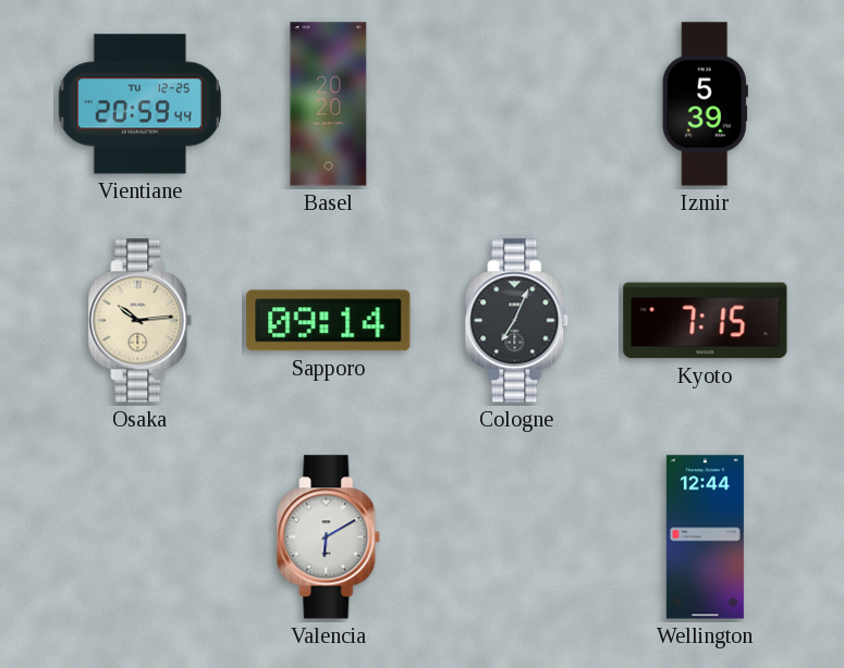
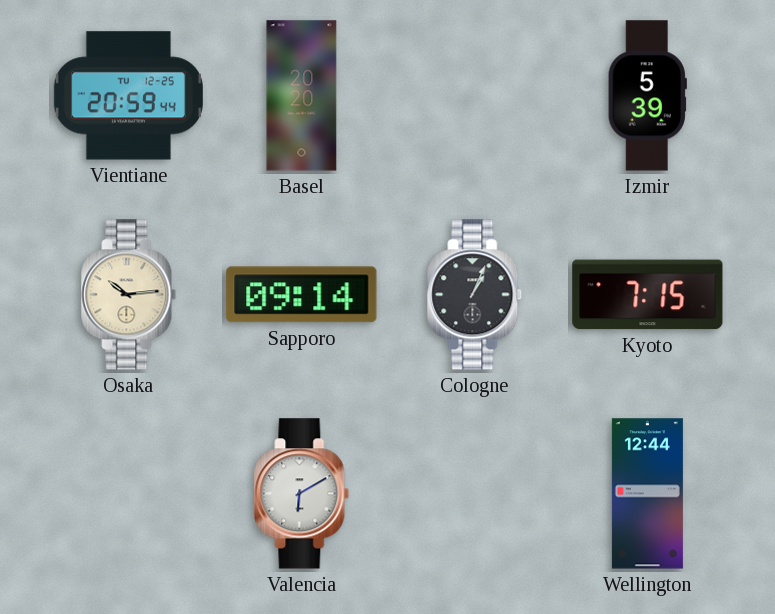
Cologne: 7:04 -> 1:04 (475, 295)
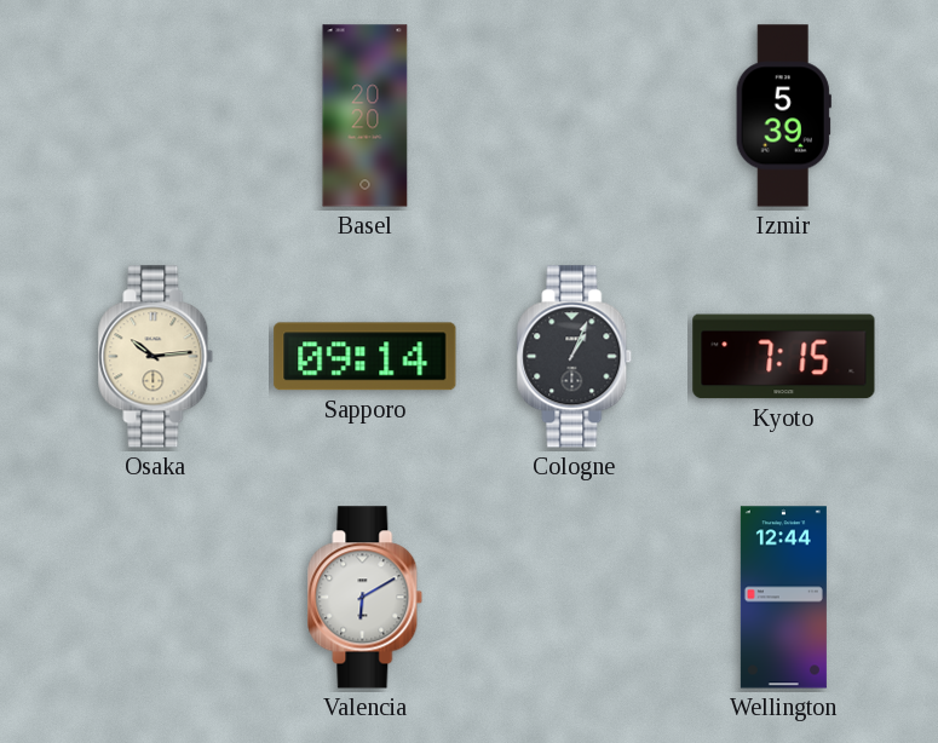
Vientiane: 20:59 -> none (128, 96)
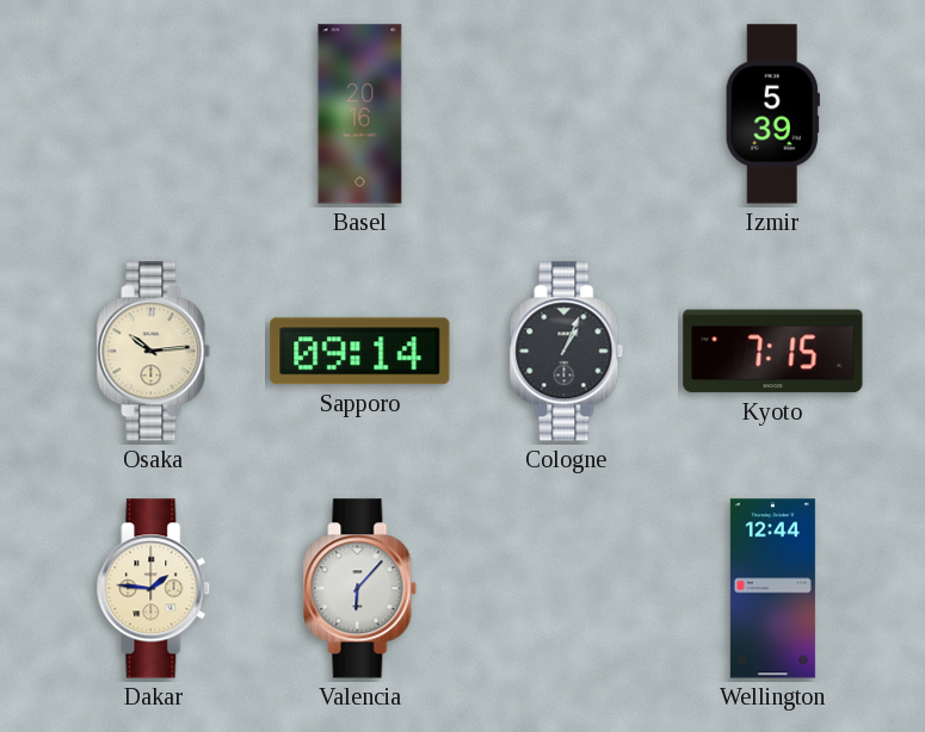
Basel: 20:20 -> 20:16 (360, 114)
Dakar: none -> 1:46 (154, 589)
Valencia: 6:10 -> 6:07 (360, 589)
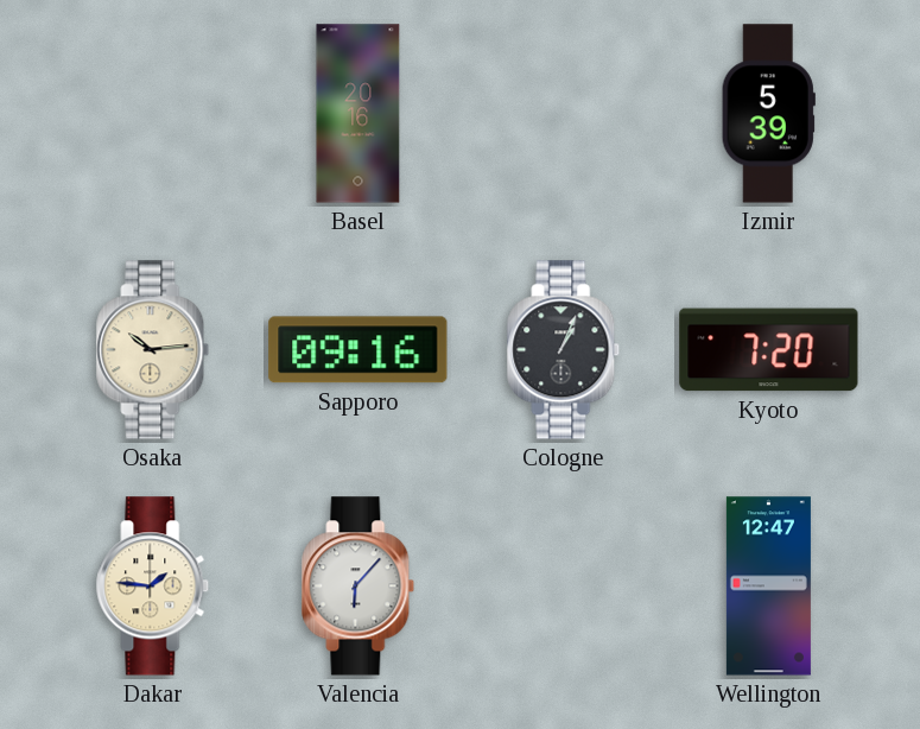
Sapporo: 09:14 -> 09:16 (359, 350)
Kyoto: 7:15 -> 7:20 (769, 350)
Wellington: 12:44 -> 12:47 (768, 587)
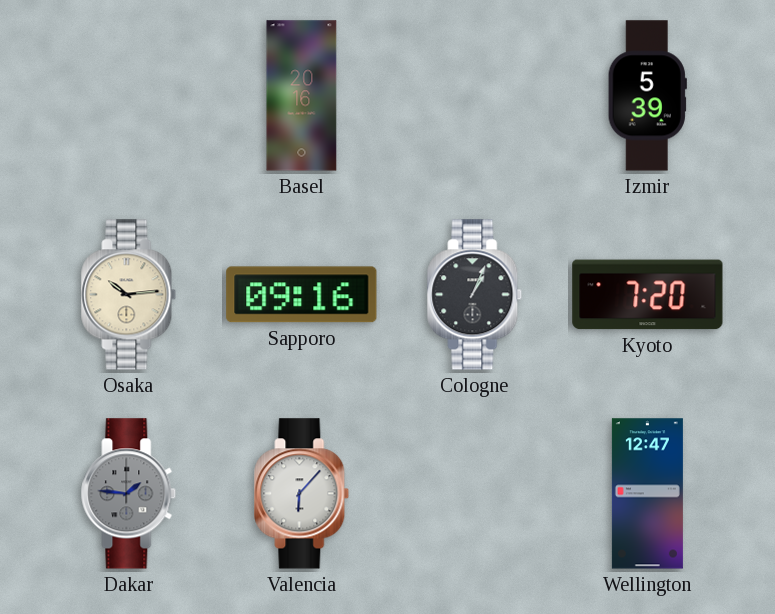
Dakar dial: cream -> grey (129, 494)
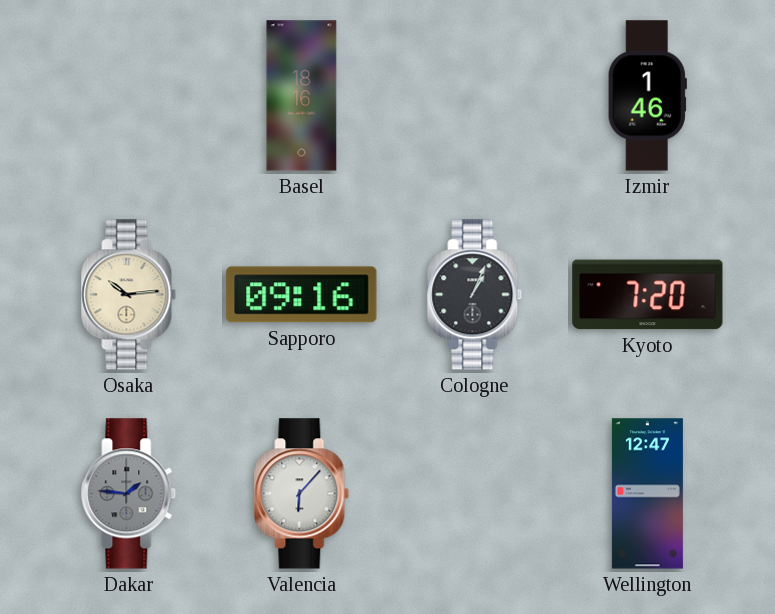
Basel: 20:16 -> 18:16 (302, 96)
Izmir: 5:39 -> 1:46 (647, 96)
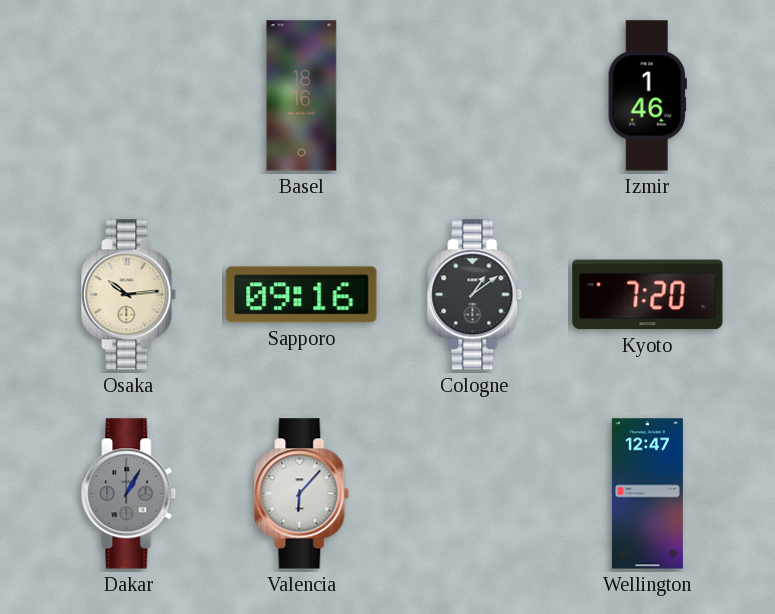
Cologne: 1:04 -> 1:09 (475, 295)
Dakar: 1:46 -> 1:05 (129, 494)
